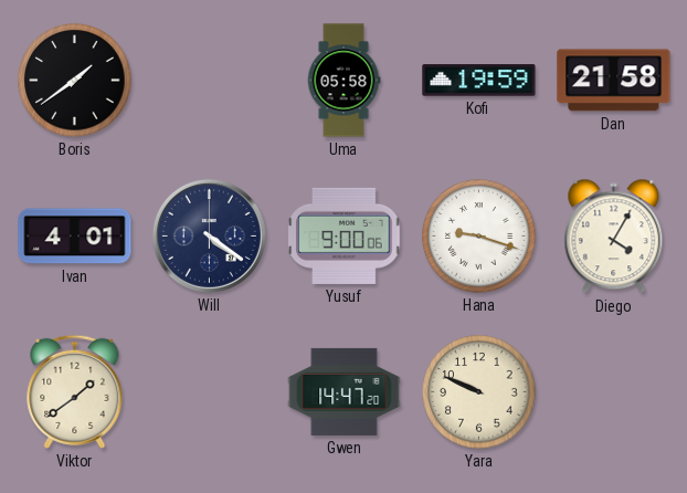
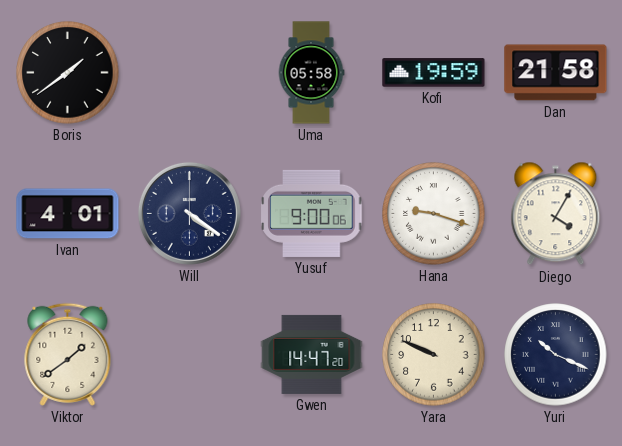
Yuri: none -> 10:19 (556, 355)
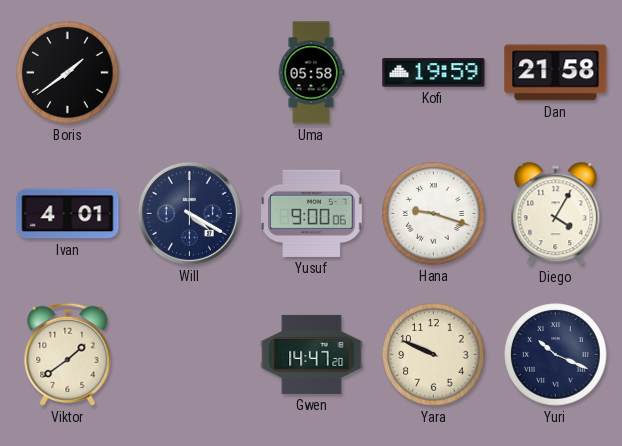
Will: 4:21 -> 4:20 (189, 213)
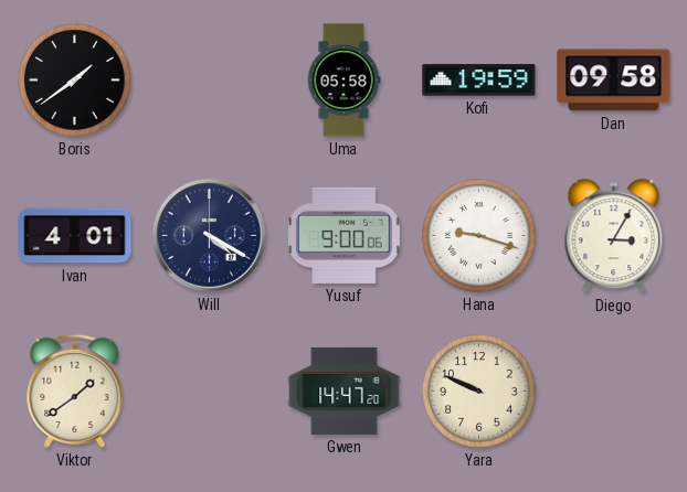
Dan: 21:58 -> 09:58 (614, 81)
Diego: 4:05 -> 3:05 (614, 236)
Yuri: 10:19 -> none (556, 355)
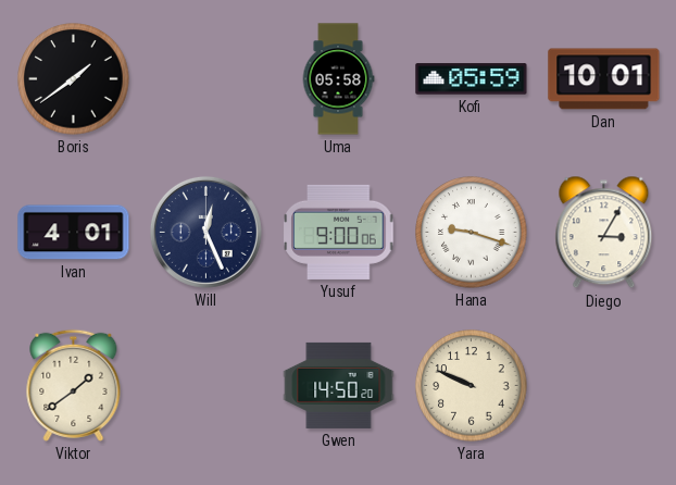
Kofi: 19:59 -> 05:59 (472, 79)
Dan: 09:58 -> 10:01 (604, 79)
Will: 4:20 -> 12:26 (205, 232)
Gwen: 14:47 -> 14:50 (339, 385)
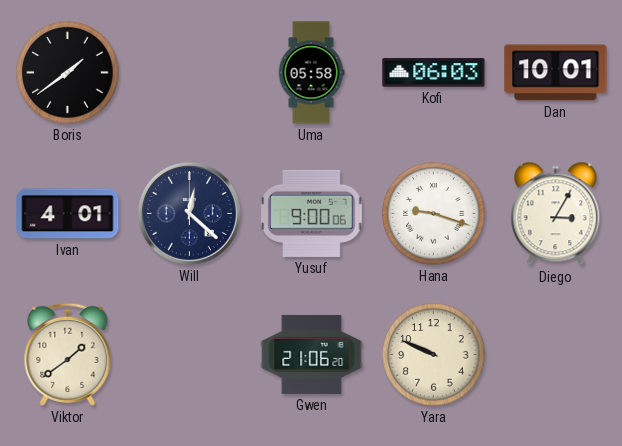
Kofi: 05:59 -> 06:03 (434, 73)
Will: 12:26 -> 12:22 (189, 213)
Gwen: 14:50 -> 21:06 (312, 354)
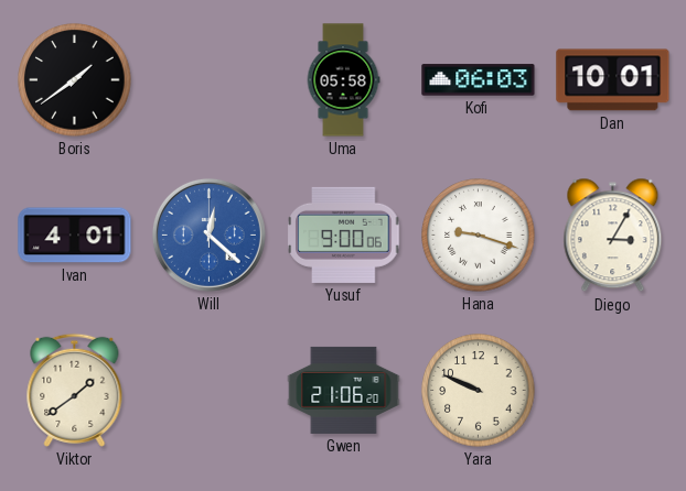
Will dial: navy -> blue (208, 234)
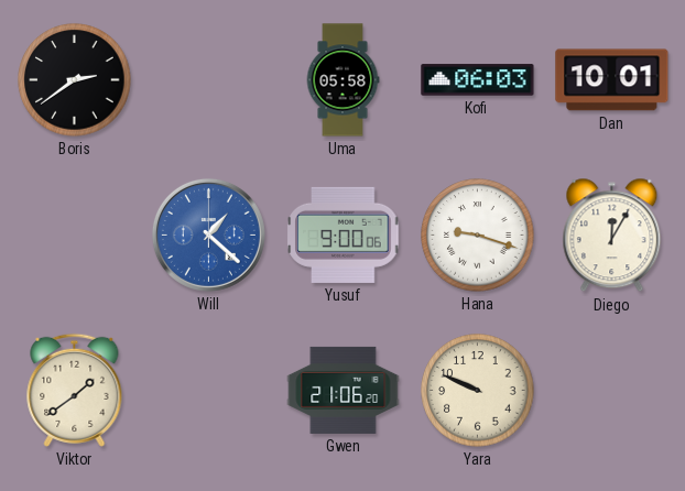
Boris: 1:39 -> 2:39 (75, 80)
Ivan: 4:01 -> none (75, 236)
Will: 12:22 -> 1:22 (208, 234)
Diego: 3:05 -> 12:05 (612, 236)
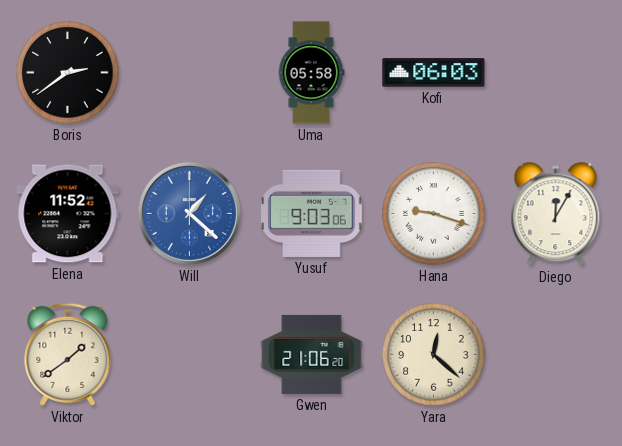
Dan: 10:01 -> none (612, 80)
Elena: none -> 11:52 (68, 214)
Yusuf: 9:00 -> 9:03 (312, 213)
Yara: 9:49 -> 12:22 (434, 355)
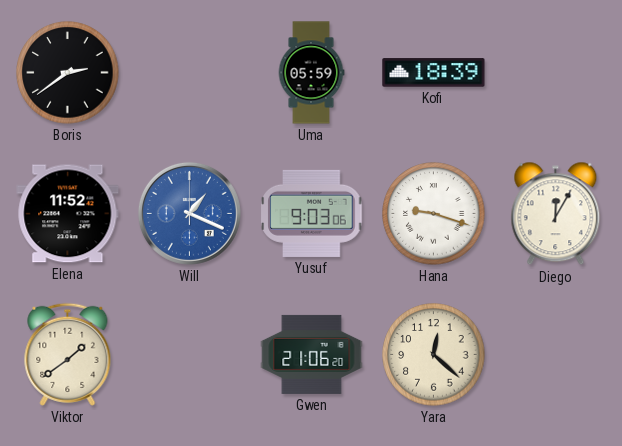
Uma: 05:58 -> 05:59 (311, 73)
Kofi: 06:03 -> 18:39 (434, 73)
Will: 1:22 -> 1:19 (189, 213)
